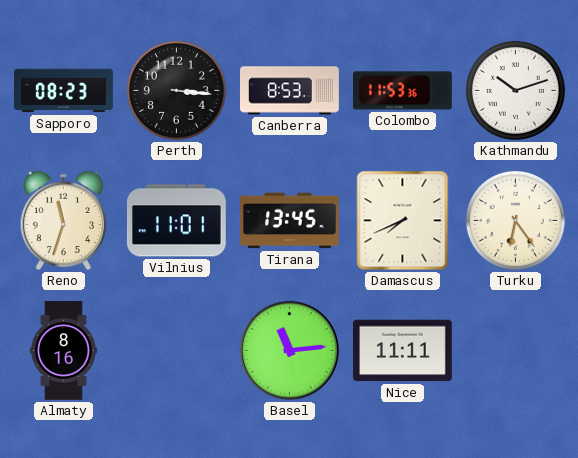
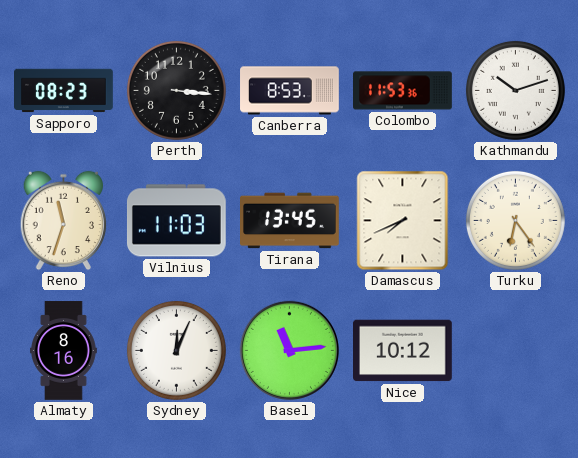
Vilnius: 11:01 -> 11:03 (176, 221)
Sydney: none -> 12:04 (176, 350)
Nice: 11:11 -> 10:12 (403, 351)
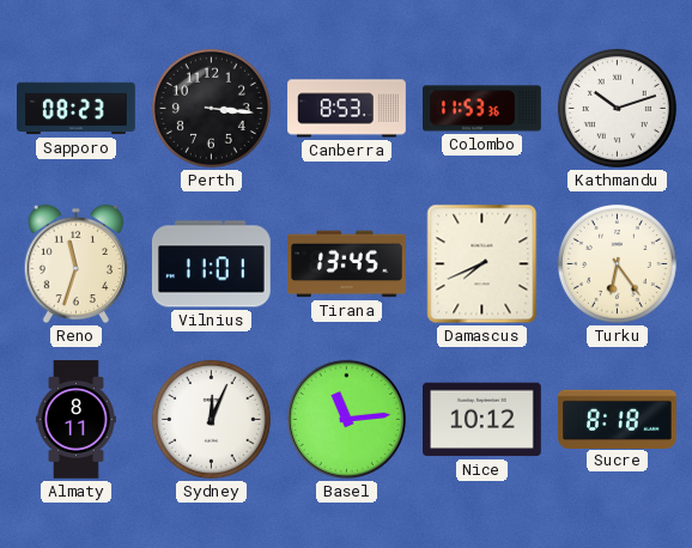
Vilnius: 11:03 -> 11:01 (211, 264)
Almaty: 8:16 -> 8:11 (77, 420)
Sucre: none -> 8:18 (618, 419)
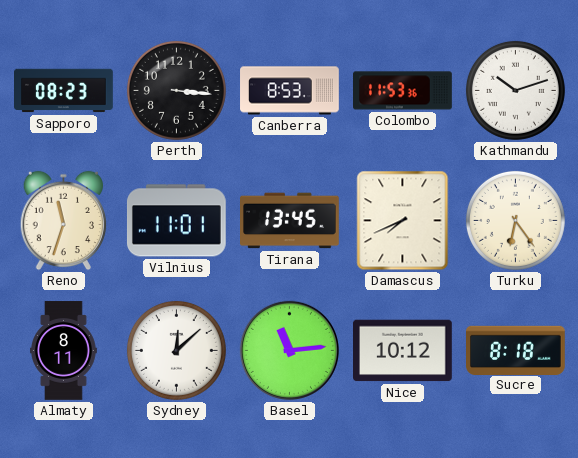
Sydney: 12:04 -> 12:08 (176, 350)
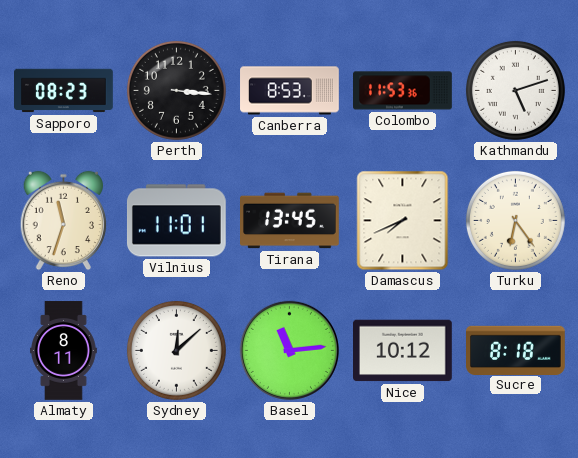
Kathmandu: 10:12 -> 5:12 (515, 90)
